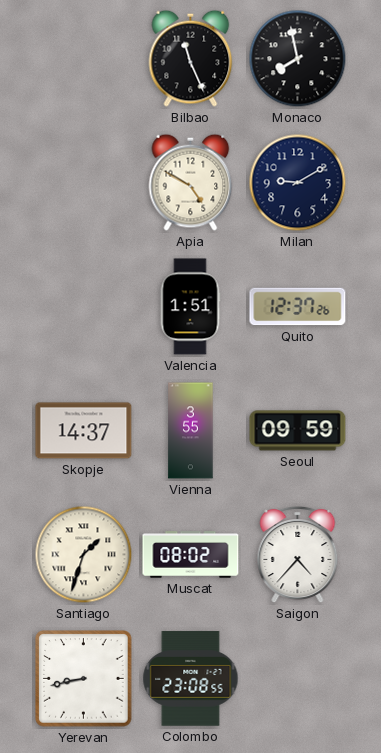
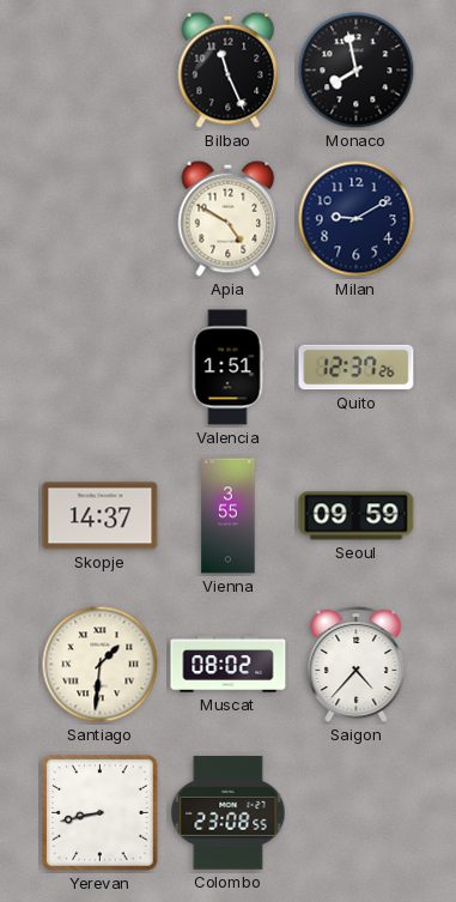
Santiago: 1:33 -> 1:31 (101, 665)
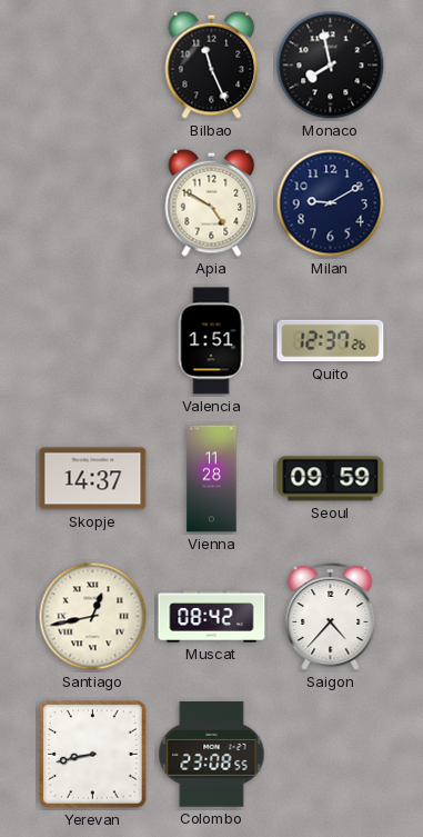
Vienna: 3:55 -> 11:28 (212, 479)
Santiago: 1:31 -> 12:43 (93, 617)
Muscat: 08:02 -> 08:42 (212, 617)
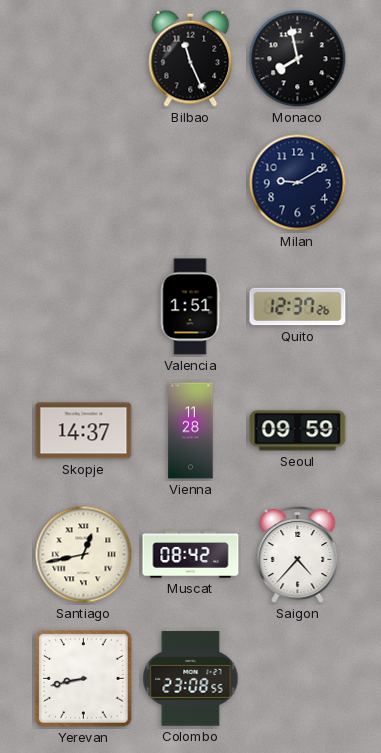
Apia: 4:50 -> none (212, 202)
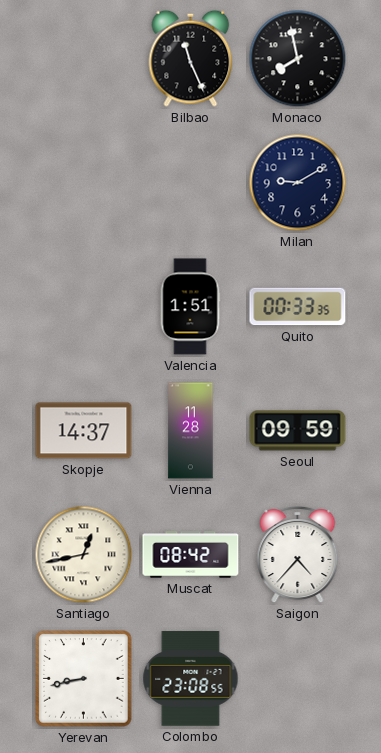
Quito: 12:37 -> 00:33 (298, 307)
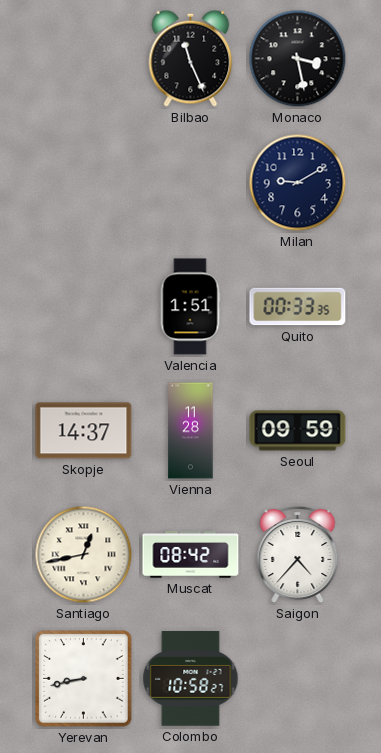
Monaco: 7:58 -> 3:28 (298, 59)
Colombo: 23:08 -> 10:58 (191, 679)
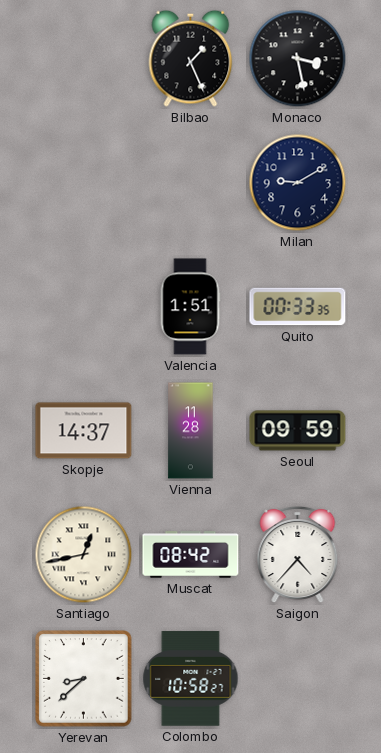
Bilbao: 11:26 -> 1:26 (191, 58)
Yerevan: 8:43 -> 8:38 (84, 679)
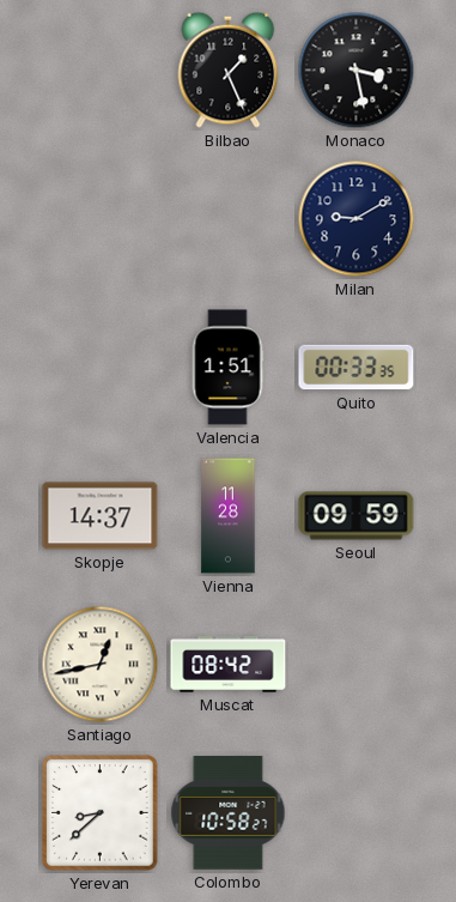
Saigon: 4:37 -> none (298, 555)
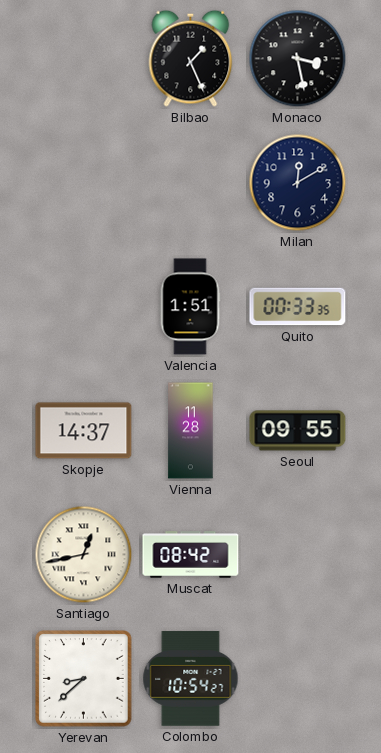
Milan: 9:10 -> 12:10 (298, 183)
Seoul: 09:59 -> 09:55 (298, 431)
Colombo: 10:58 -> 10:54 (191, 679)
